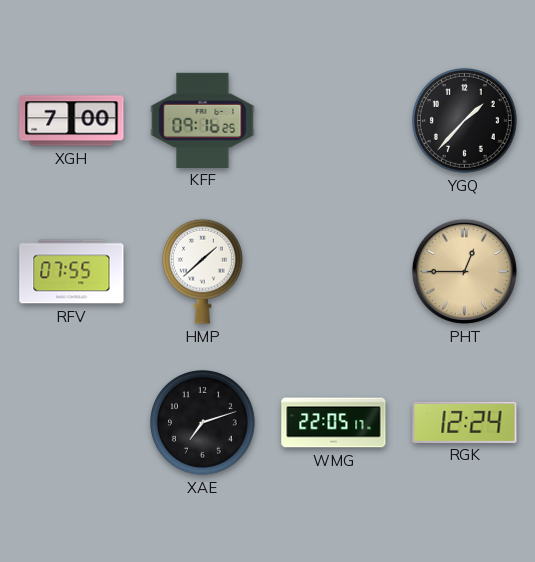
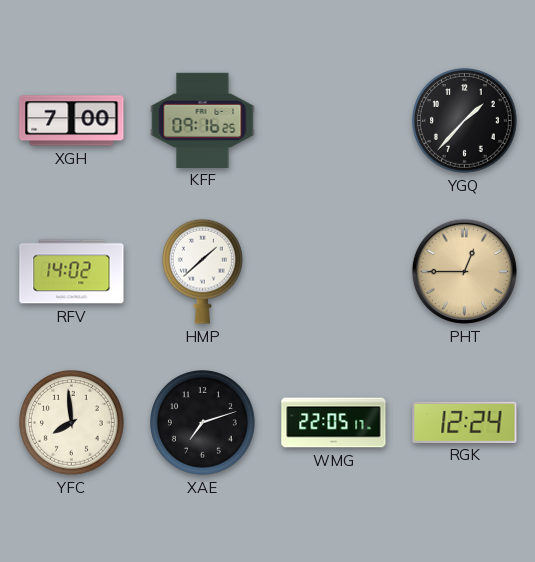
RFV: 07:55 -> 14:02 (72, 272)
YFC: none -> 7:59 (72, 423)
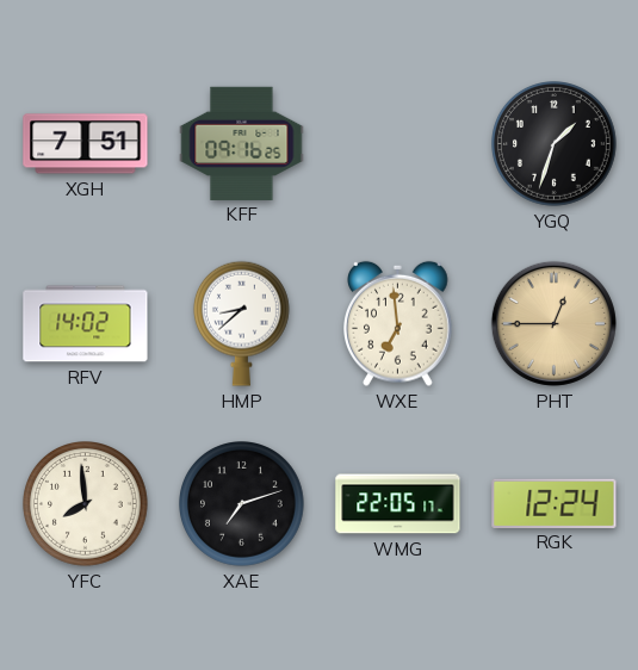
XGH: 7:00 -> 7:51 (86, 144)
YGQ: 1:37 -> 1:33 (555, 144)
HMP: 1:38 -> 8:38 (241, 323)
WXE: none -> 6:59 (398, 323)
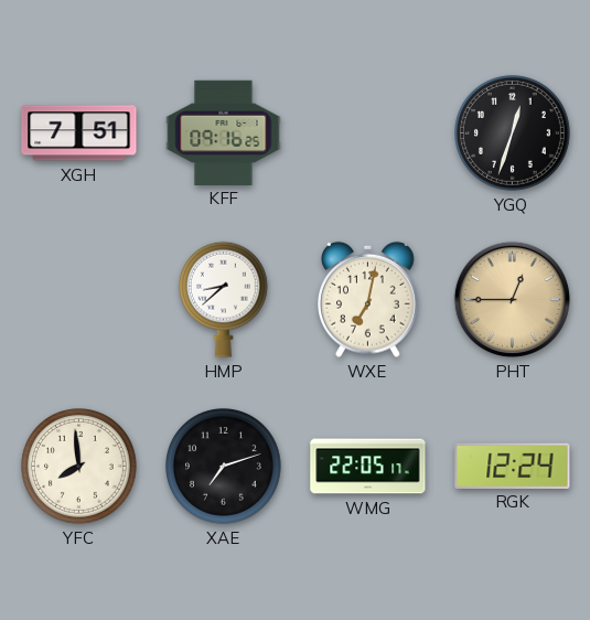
YGQ: 1:33 -> 12:33 (513, 133)
RFV: 14:02 -> none (86, 324)
WXE: 6:59 -> 7:02 (368, 299)
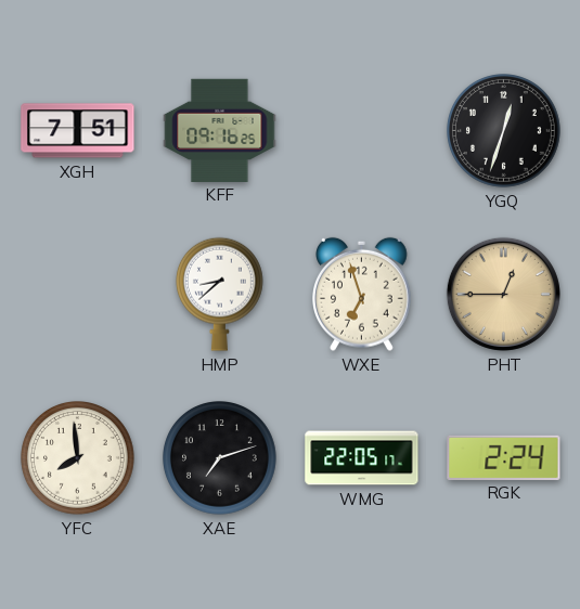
WXE: 7:02 -> 6:57 (362, 294)
RGK: 12:24 -> 2:24 (504, 457)
